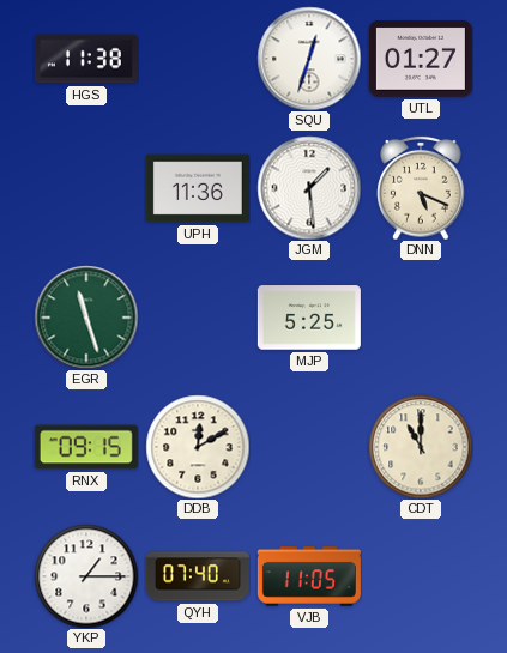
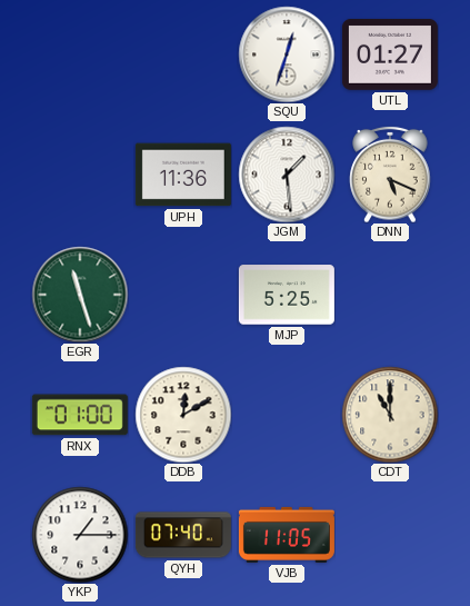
HGS: 11:38 -> none (86, 59)
RNX: 09:15 -> 01:00 (80, 415)
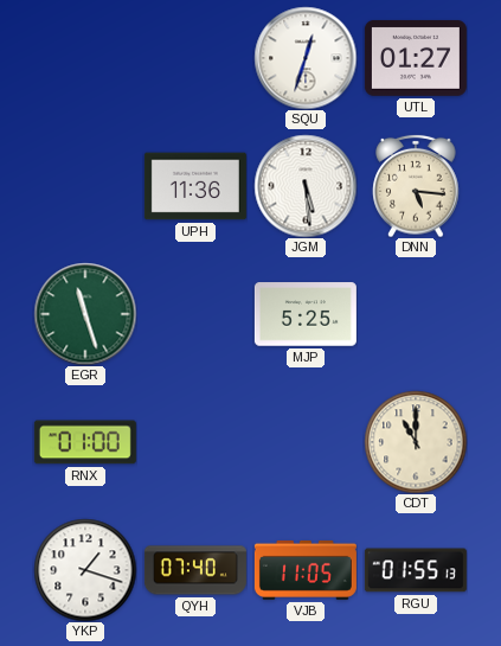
JGM: 1:29 -> 5:29 (306, 186)
DNN: 5:19 -> 5:16 (416, 186)
DDB: 12:10 -> none (183, 415)
YKP: 1:15 -> 1:18 (85, 570)
RGU: none -> 01:55 (416, 570)
